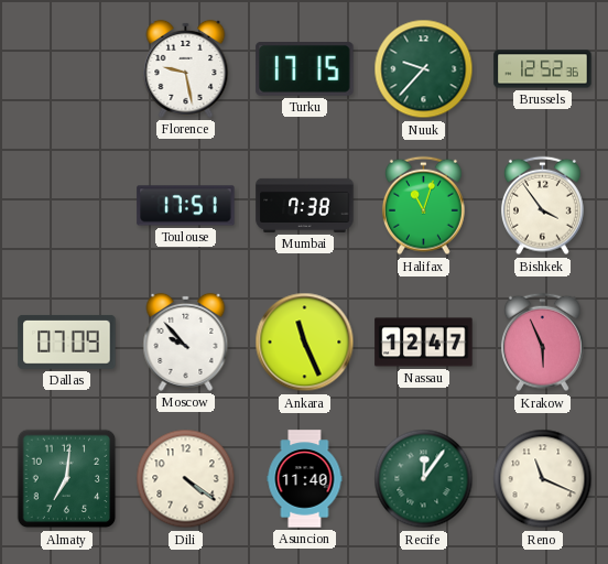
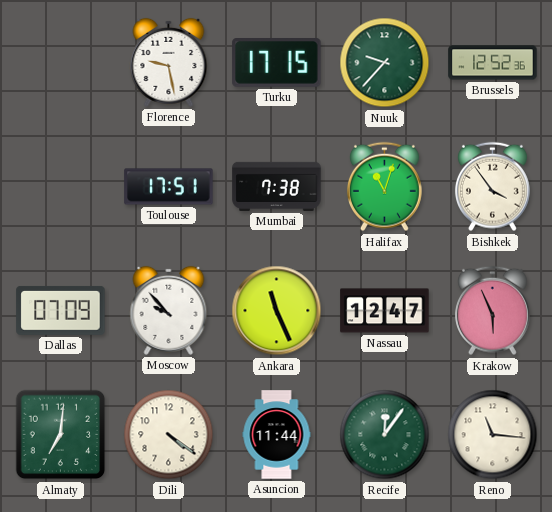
Asuncion: 11:40 -> 11:44 (277, 435)
Reno: 11:19 -> 11:16 (493, 435)
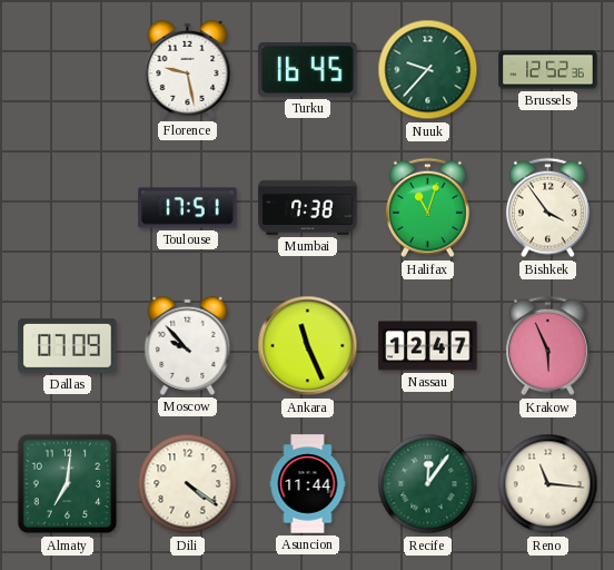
Turku: 17:15 -> 16:45 (308, 70)
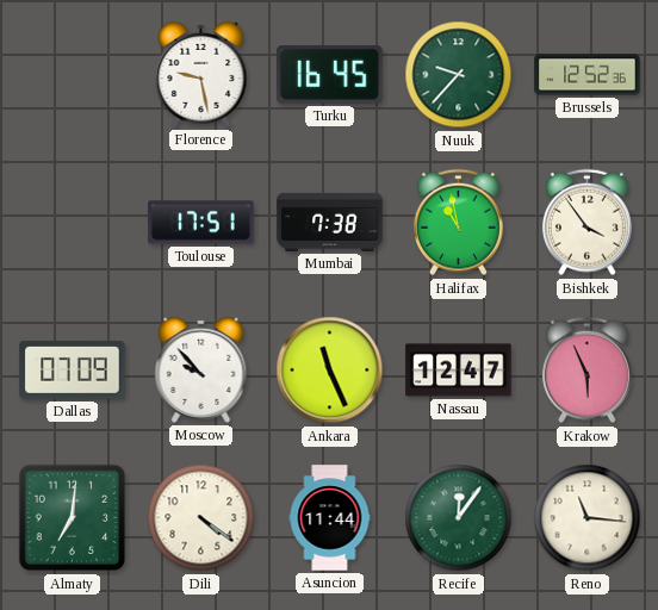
Halifax: 11:03 -> 10:58 (458, 223)
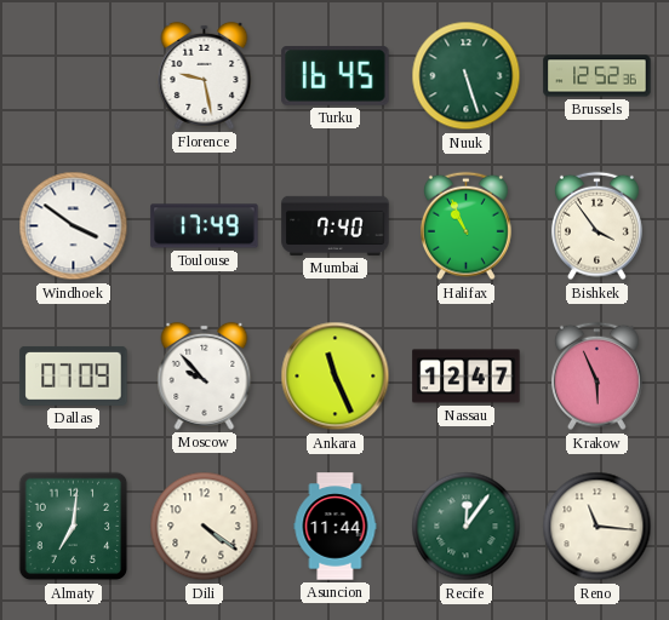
Nuuk: 9:37 -> 5:27 (467, 76)
Windhoek: none -> 3:51 (74, 226)
Toulouse: 17:51 -> 17:49 (205, 226)
Mumbai: 7:38 -> 7:40 (336, 225)
Halifax: 10:58 -> 10:56 (465, 226)
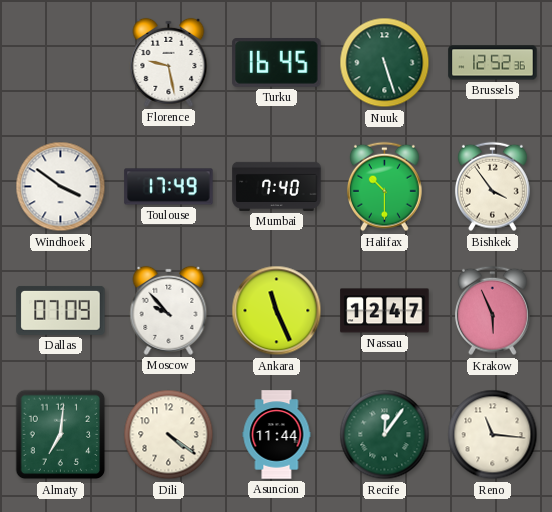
Halifax: 10:56 -> 10:30 (384, 187)
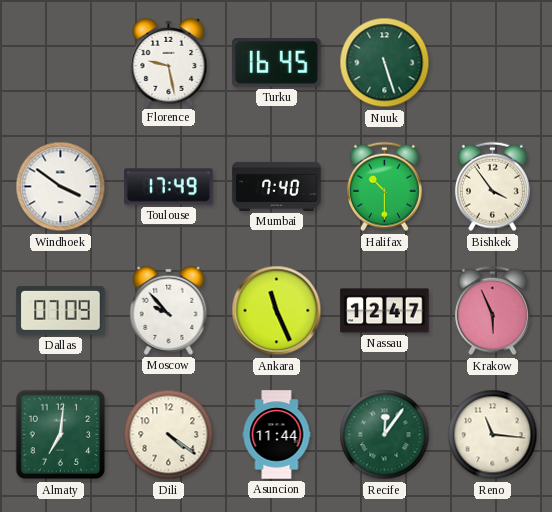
Brussels: 12:52 -> none (493, 63)
